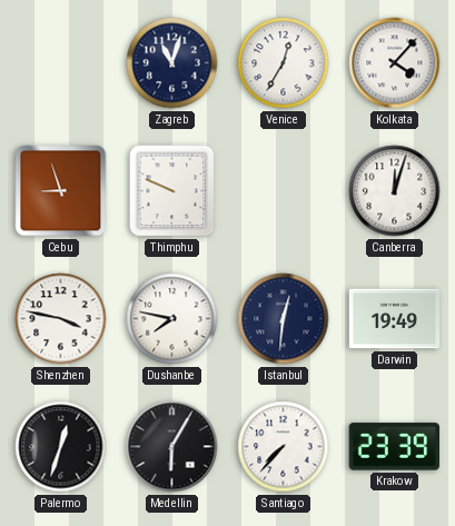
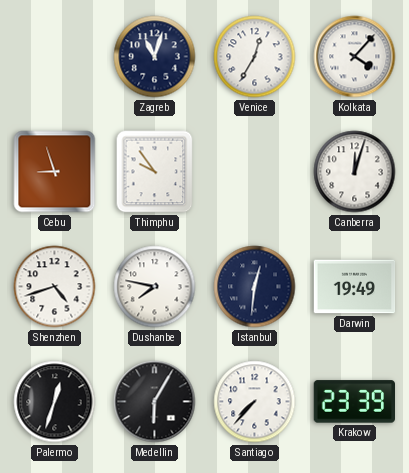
Thimphu: 9:49 -> 9:54 (155, 172)
Shenzhen: 3:47 -> 4:42 (55, 287)
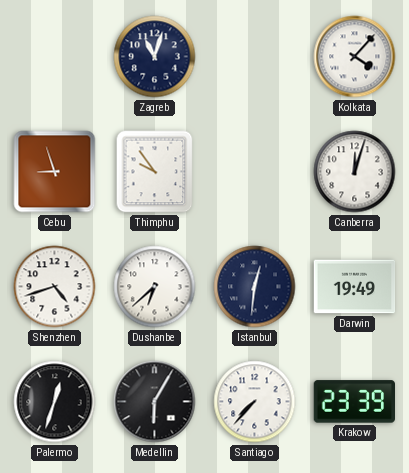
Venice: 12:35 -> none (255, 57)
Dushanbe: 7:47 -> 6:38 (155, 287)
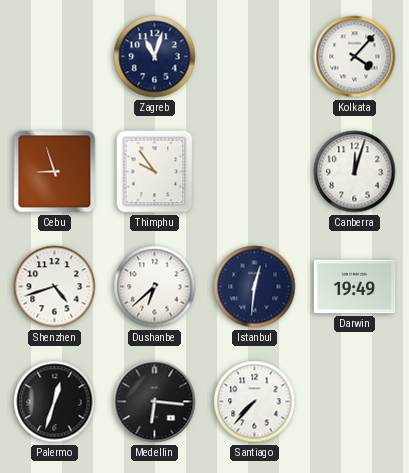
Medellin: 6:05 -> 6:16 (155, 402)
Krakow: 23:39 -> none (355, 402)
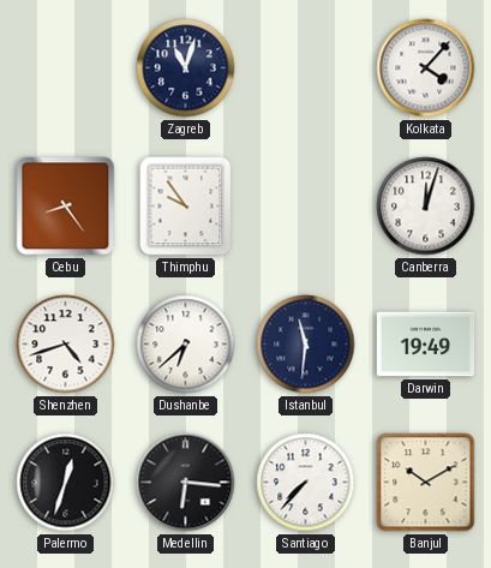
Cebu: 8:57 -> 8:24 (66, 207)
Istanbul: 12:31 -> 11:31 (306, 345)
Banjul: none -> 10:10 (426, 483)
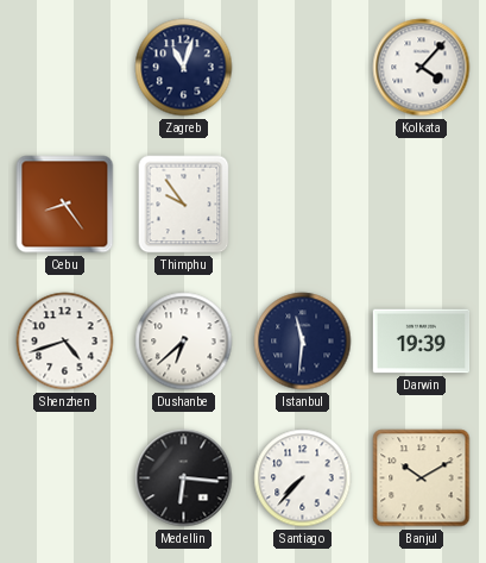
Canberra: 12:03 -> none (426, 207)
Darwin: 19:49 -> 19:39 (422, 342)
Palermo: 12:33 -> none (66, 483)
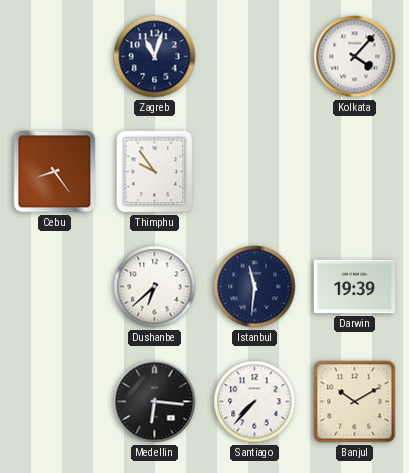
Shenzhen: 4:42 -> none (65, 342)
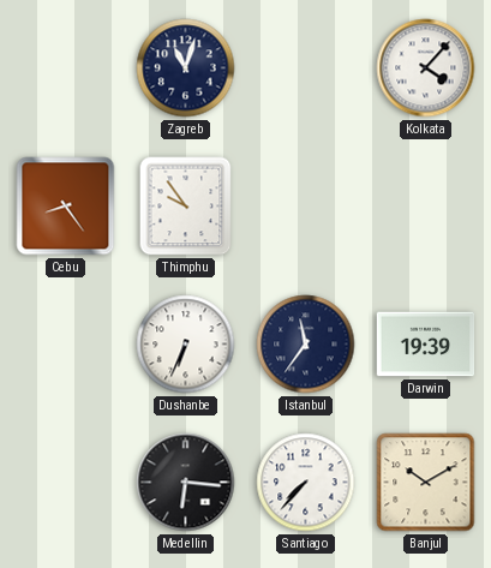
Dushanbe: 6:38 -> 6:34 (186, 345)
Istanbul: 11:31 -> 11:36 (306, 345)
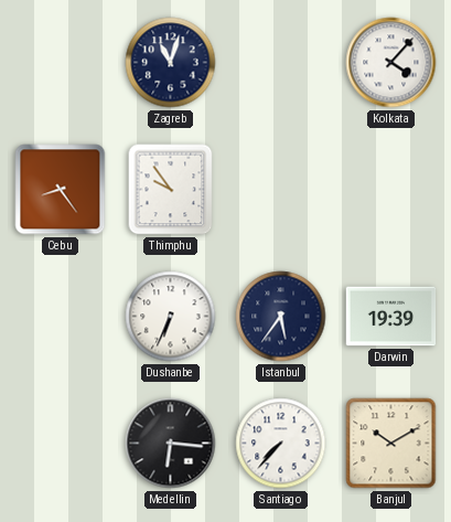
Istanbul: 11:36 -> 5:36 (281, 317)
